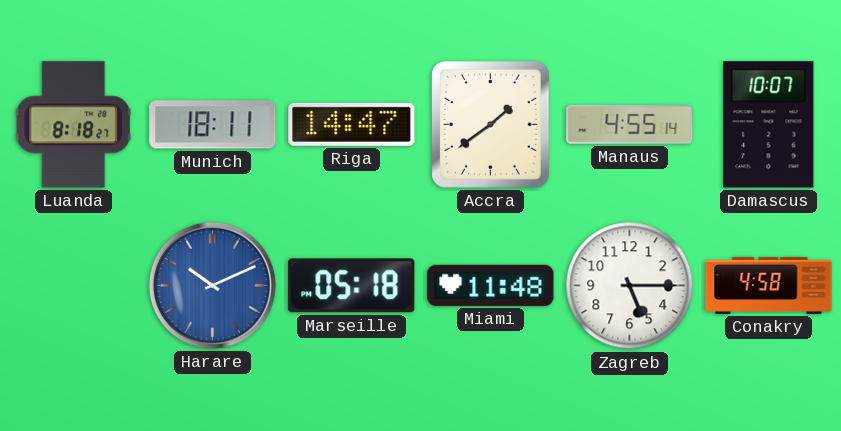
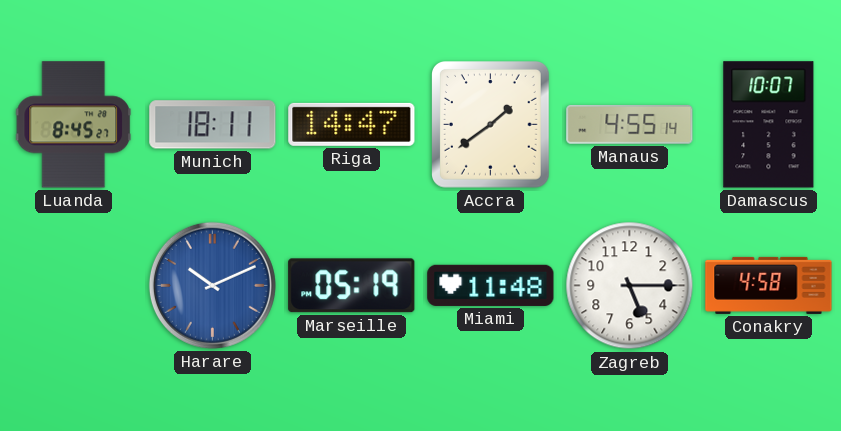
Luanda: 8:18 -> 8:45 (74, 125)
Marseille: 05:18 -> 05:19 (352, 286)
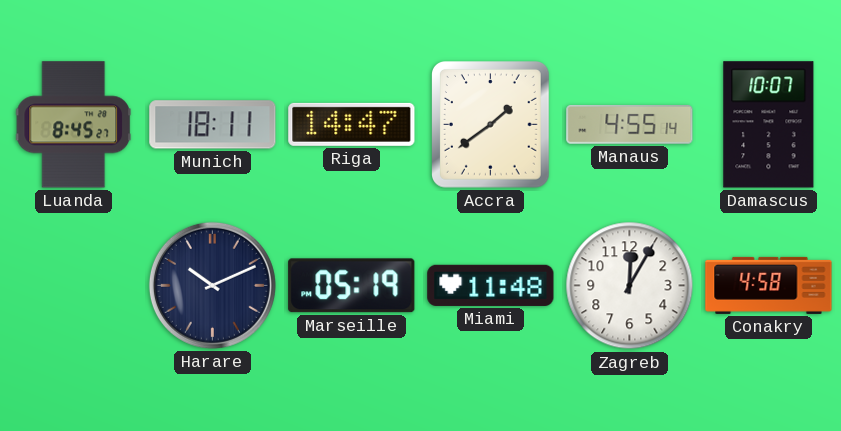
Harare dial: blue -> navy (212, 285)
Zagreb: 5:15 -> 12:05 (630, 286)
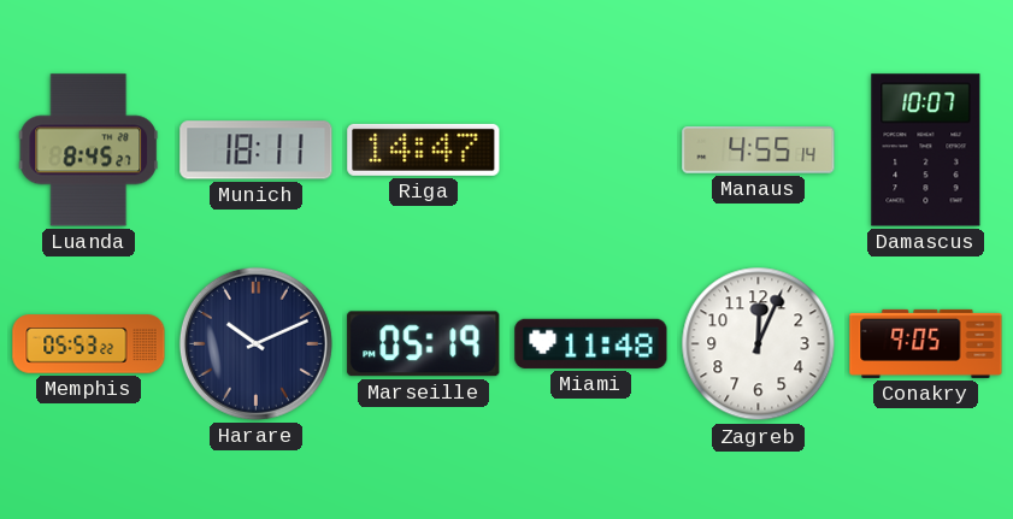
Accra: 1:39 -> none (491, 125)
Memphis: none -> 05:53 (89, 344)
Zagreb: 12:05 -> 12:04 (759, 344)
Conakry: 4:58 -> 9:05 (926, 343)
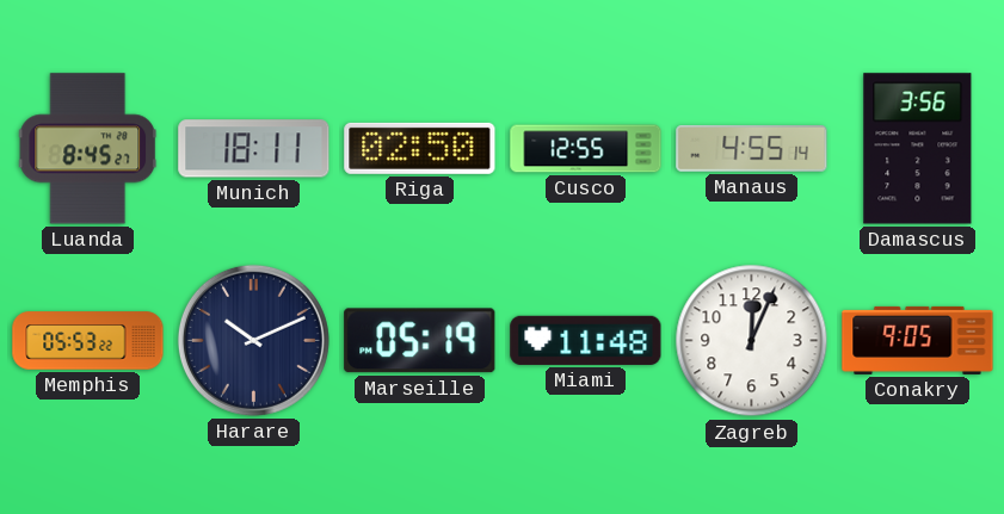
Riga: 14:47 -> 02:50 (420, 148)
Cusco: none -> 12:55 (586, 149)
Damascus: 10:07 -> 3:56 (918, 149)
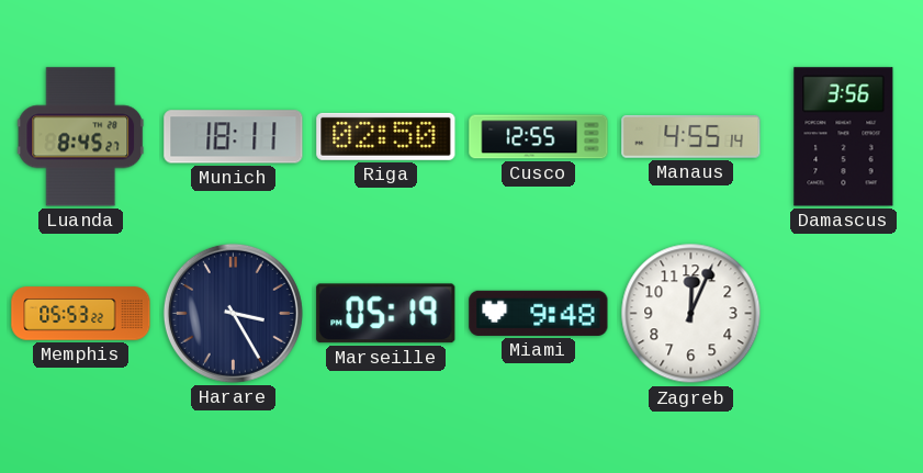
Harare: 10:11 -> 3:25 (233, 313)
Miami: 11:48 -> 9:48 (539, 313)
Conakry: 9:05 -> none (918, 340)
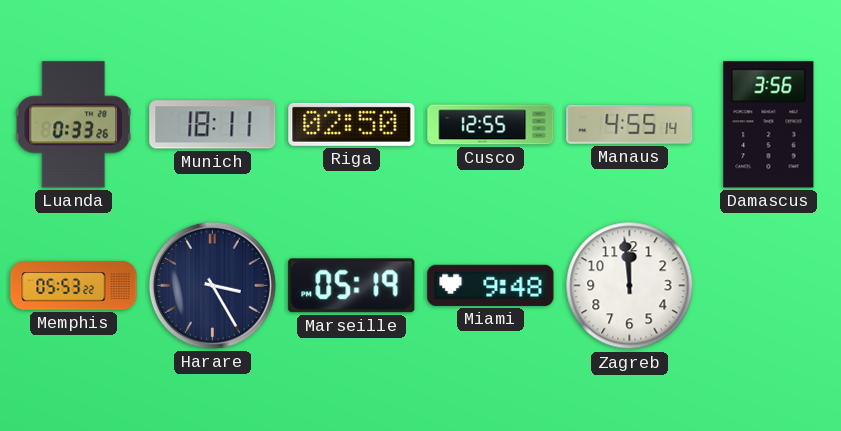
Luanda: 8:45 -> 0:33 (74, 125)
Zagreb: 12:04 -> 11:59 (630, 286)
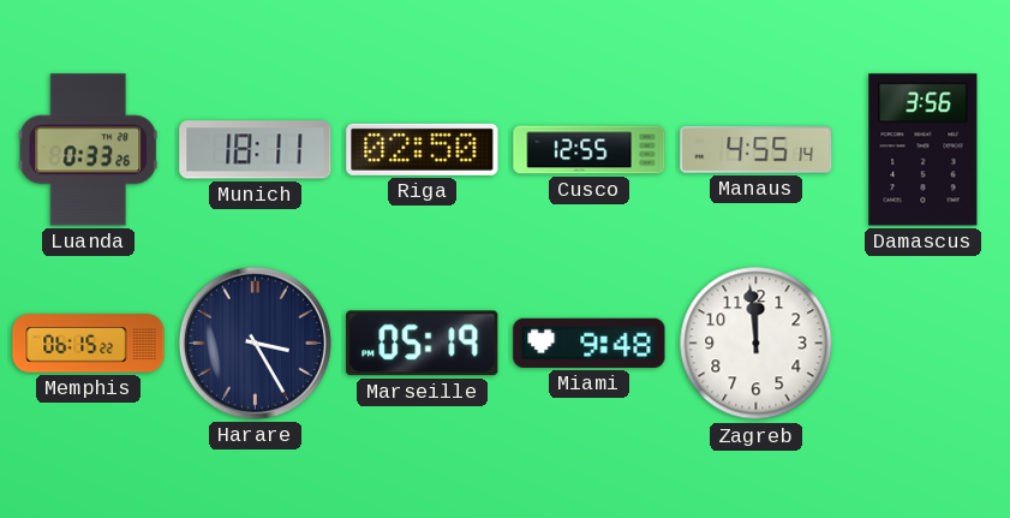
Memphis: 05:53 -> 06:15 (89, 344)
